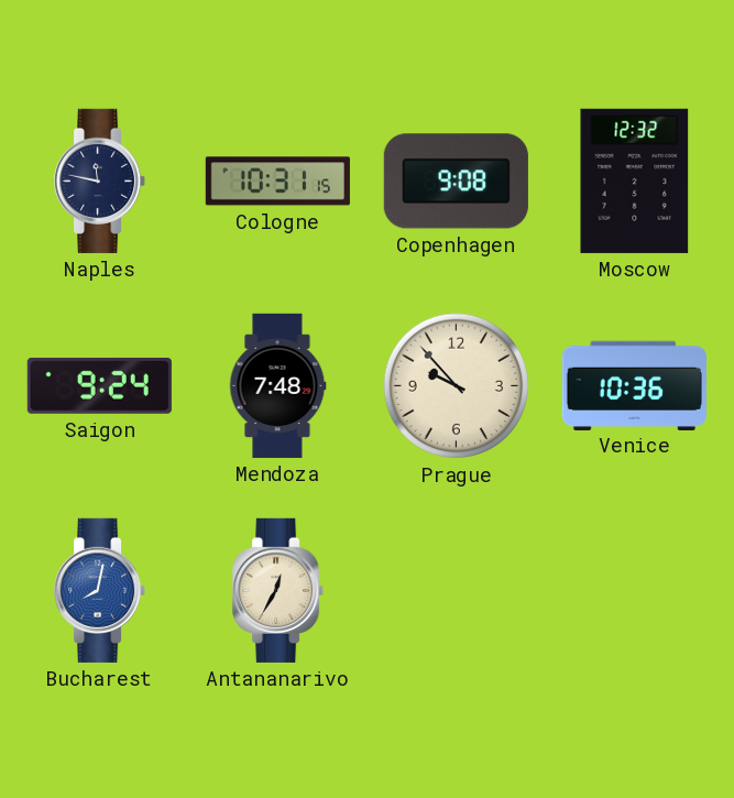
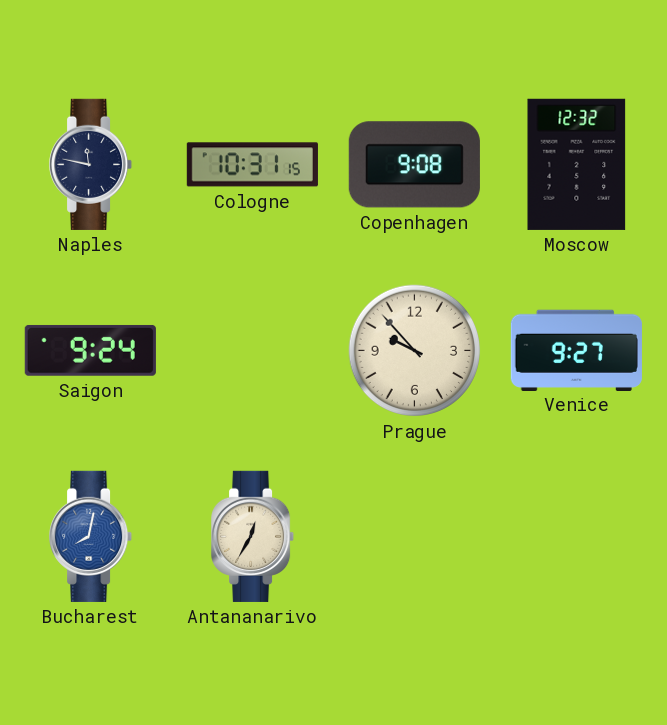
Mendoza: 7:48 -> none (277, 385)
Venice: 10:36 -> 9:27 (576, 350)
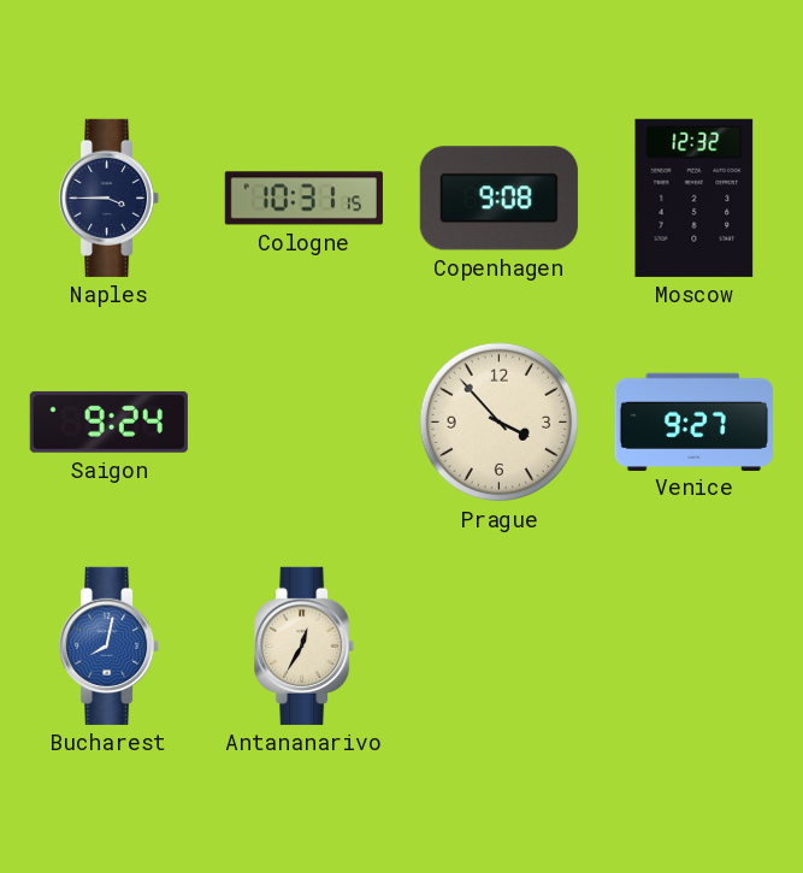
Naples: 11:47 -> 3:45 (110, 197)
Prague: 9:53 -> 3:53 (500, 423)
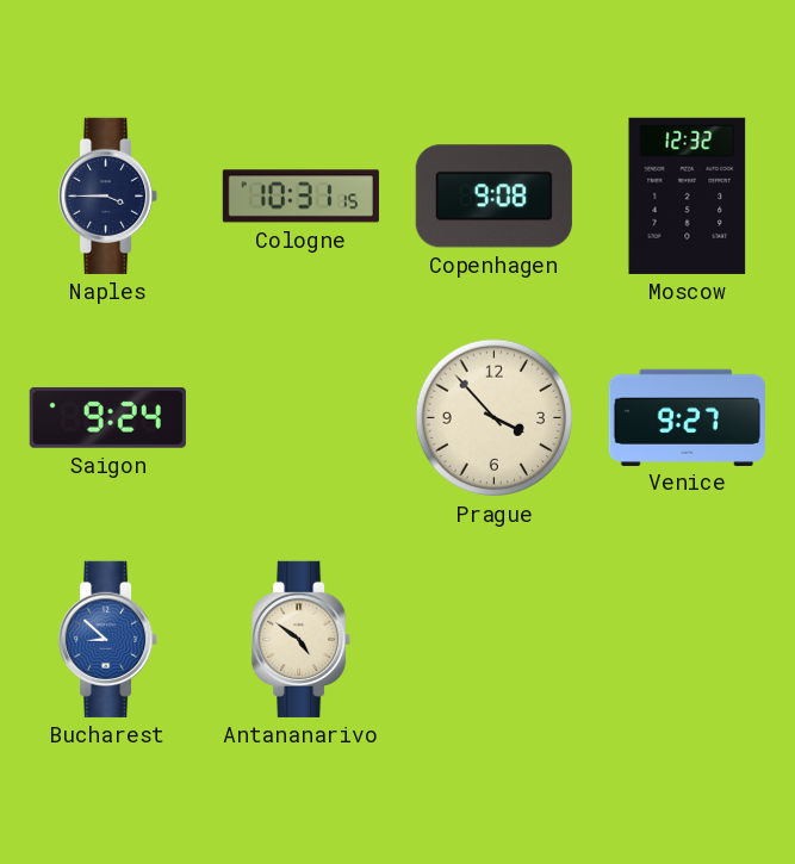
Bucharest: 8:02 -> 8:52 (108, 639)
Antananarivo: 12:35 -> 4:51 (302, 639)
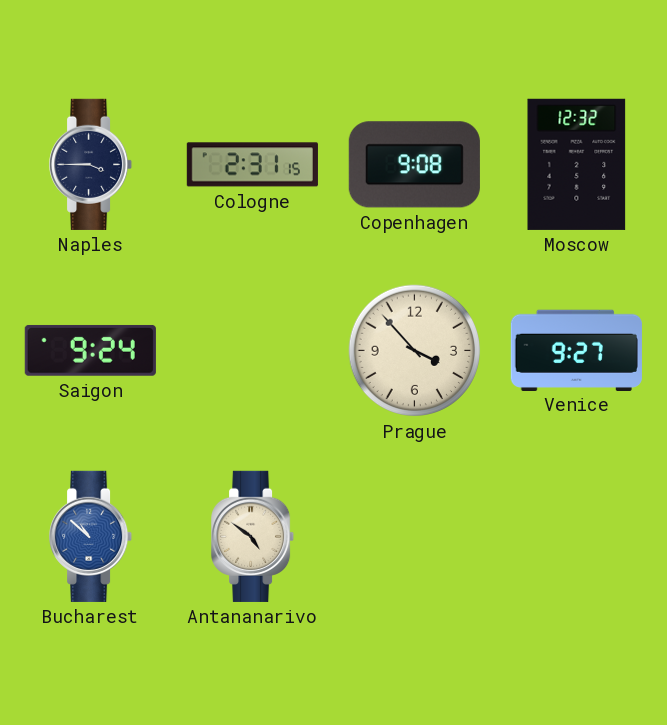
Cologne: 10:31 -> 2:31 (252, 165)
Bucharest: 8:52 -> 10:52 (91, 536)
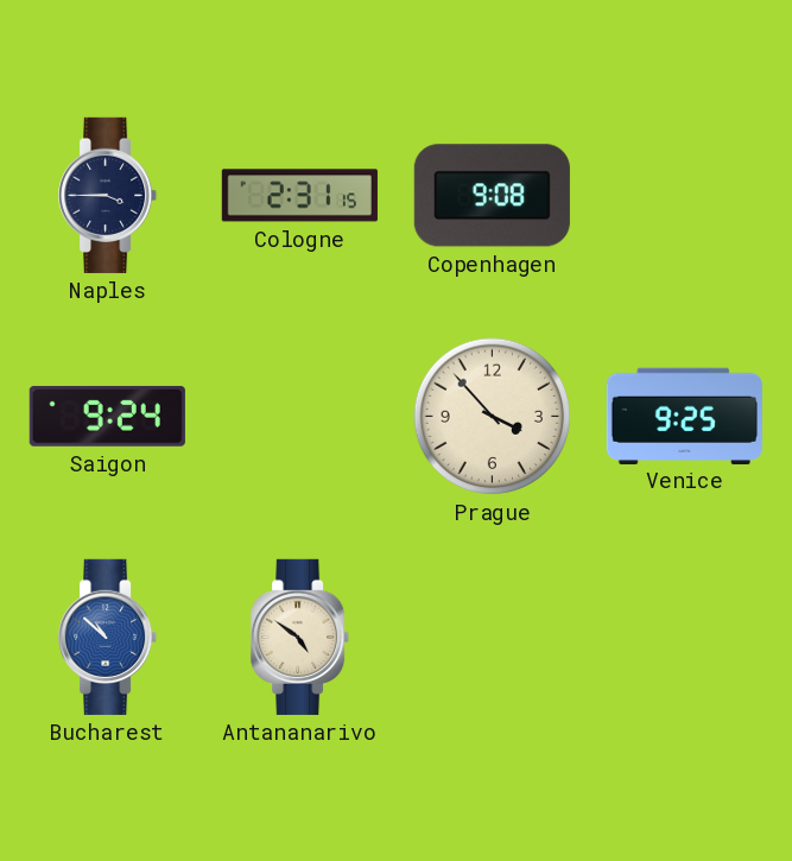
Moscow: 12:32 -> none (577, 164)
Venice: 9:27 -> 9:25 (684, 416)
